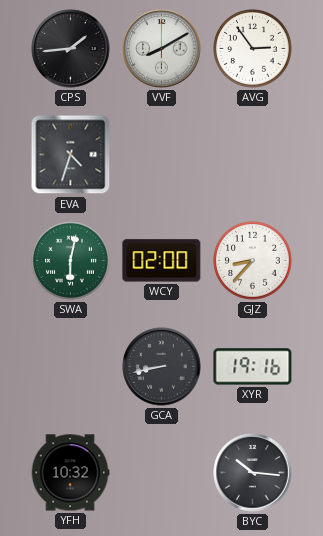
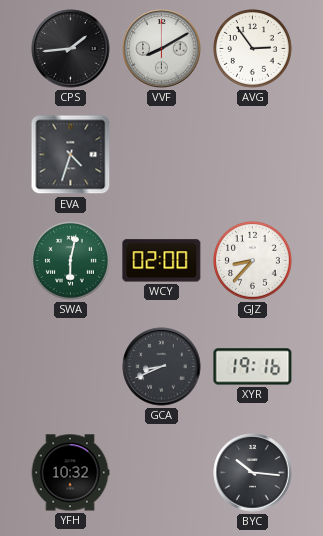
GCA: 8:43 -> 8:41 (162, 367)
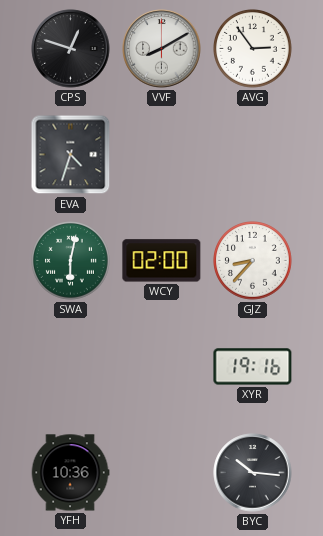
CPS: 1:44 -> 12:48 (71, 49)
GCA: 8:41 -> none (162, 367)
YFH: 10:32 -> 10:36 (70, 473)
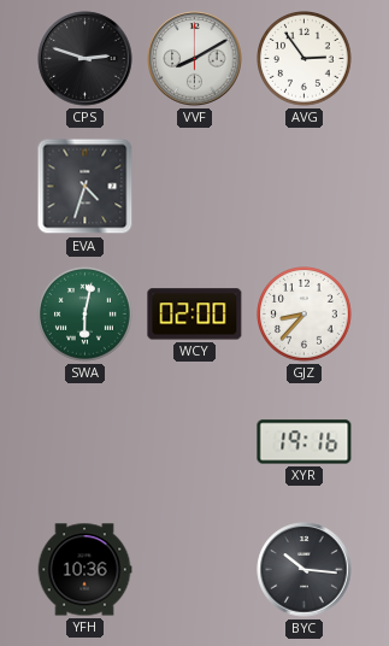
CPS: 12:48 -> 2:48 (86, 59)
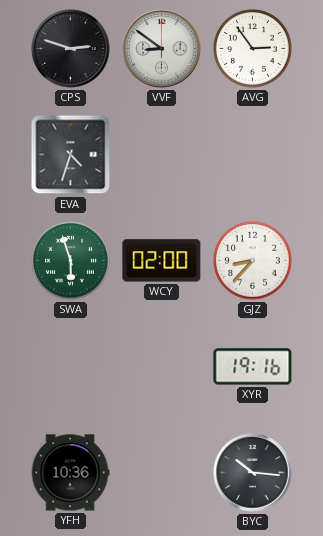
VVF: 8:10 -> 8:51 (162, 49)
SWA: 6:02 -> 5:57 (71, 261)
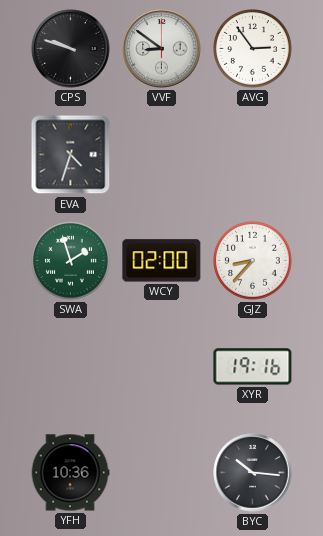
CPS: 2:48 -> 9:48 (71, 49)
SWA: 5:57 -> 1:57 (71, 261)
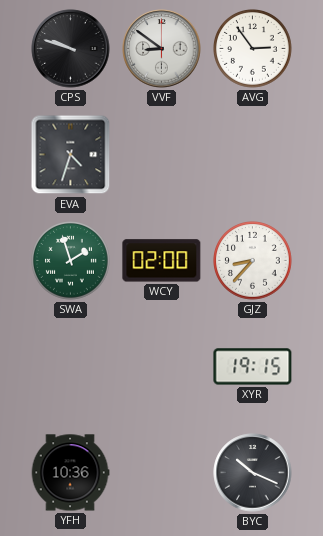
XYR: 19:16 -> 19:15 (253, 367)
BYC: 10:16 -> 10:19 (253, 473)
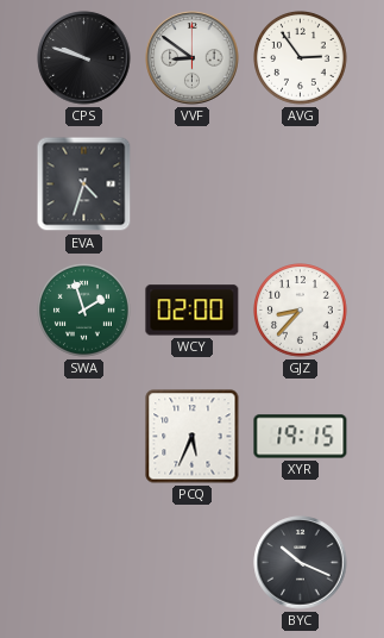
PCQ: none -> 5:34 (193, 437)
YFH: 10:36 -> none (70, 473)
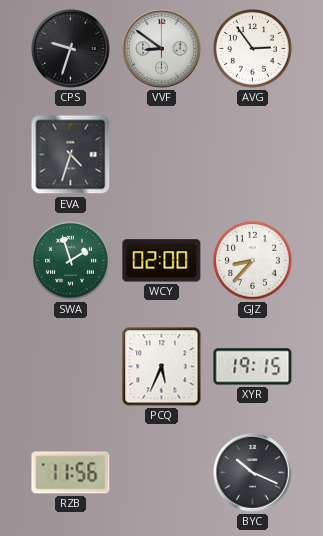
CPS: 9:48 -> 9:33 (71, 49)
RZB: none -> 11:56 (71, 473)
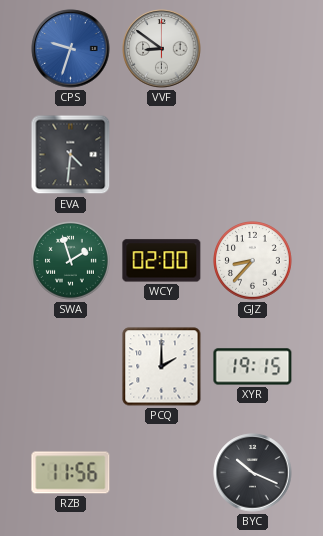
CPS dial: black -> blue (71, 49)
AVG: 2:54 -> none (253, 49)
EVA: 4:33 -> 4:31 (71, 155)
PCQ: 5:34 -> 2:00 (162, 367)
